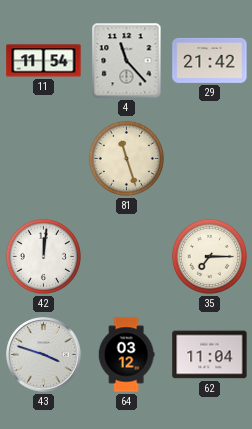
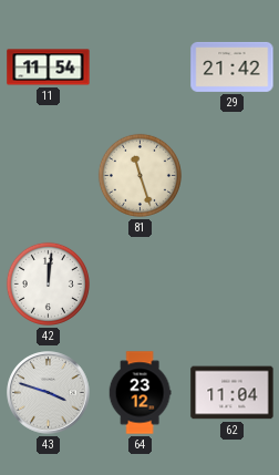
4: 11:23 -> none (127, 61)
35: 7:15 -> none (209, 256)
64: 03:12 -> 23:12 (139, 393)
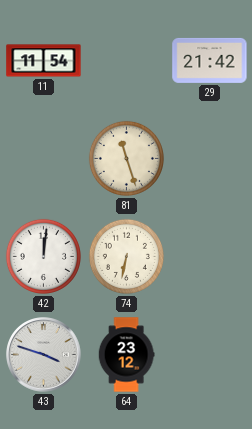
74: none -> 6:32 (126, 256)
62: 11:04 -> none (232, 393)
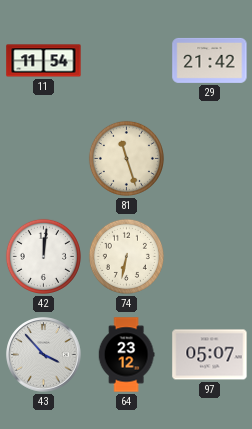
43: 3:48 -> 3:53 (44, 355)
97: none -> 05:07 (210, 355)
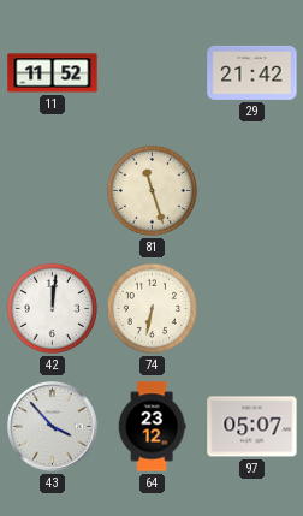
11: 11:54 -> 11:52 (53, 73)
